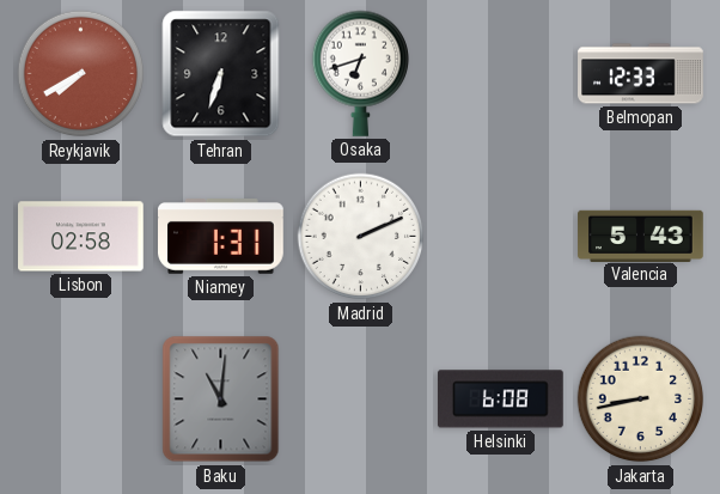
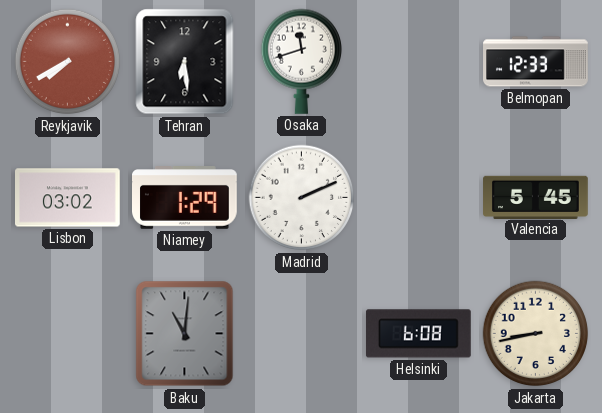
Tehran: 6:33 -> 6:29 (185, 62)
Osaka: 6:42 -> 11:42 (301, 61)
Lisbon: 02:58 -> 03:02 (68, 198)
Niamey: 1:31 -> 1:29 (185, 198)
Valencia: 5:43 -> 5:45 (536, 197)
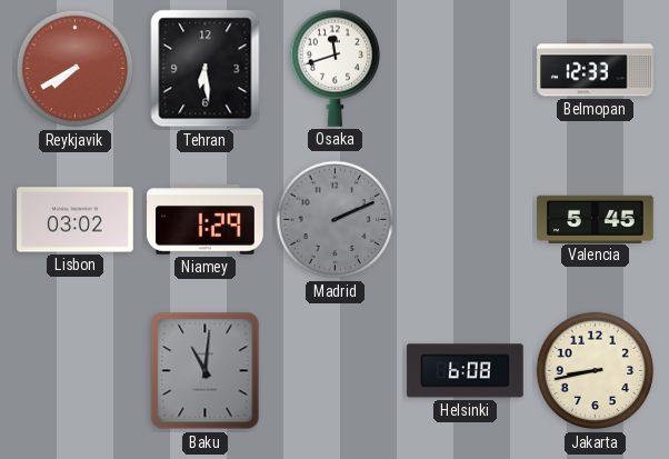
Madrid dial: white -> grey (336, 220)
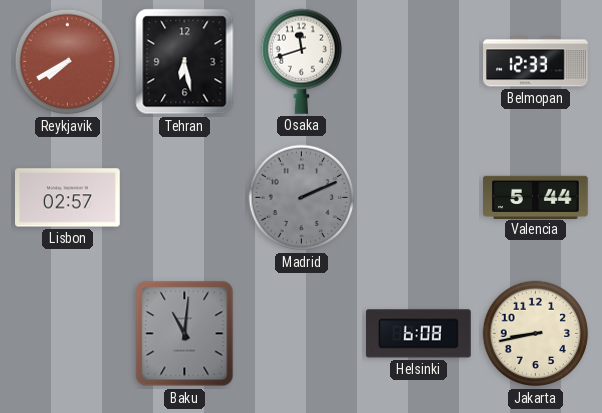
Tehran: 6:29 -> 6:28 (185, 62)
Lisbon: 03:02 -> 02:57 (68, 198)
Niamey: 1:29 -> none (206, 220)
Valencia: 5:45 -> 5:44 (536, 197)
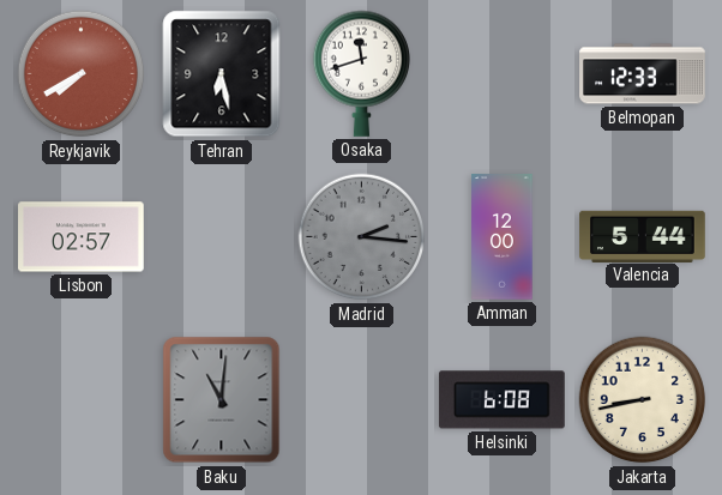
Madrid: 2:11 -> 2:16 (362, 237)
Amman: none -> 12:00 (503, 237)
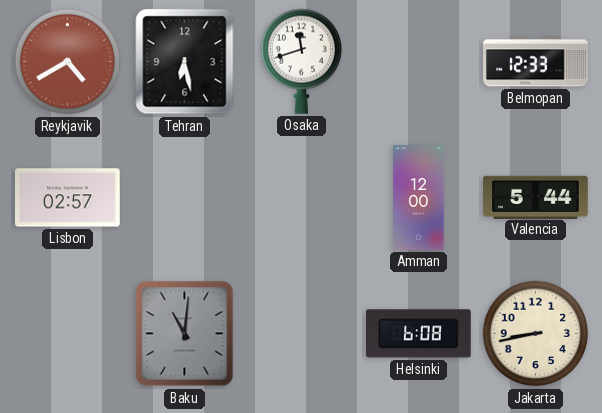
Reykjavik: 7:40 -> 4:40 (68, 62)
Madrid: 2:16 -> none (362, 237)
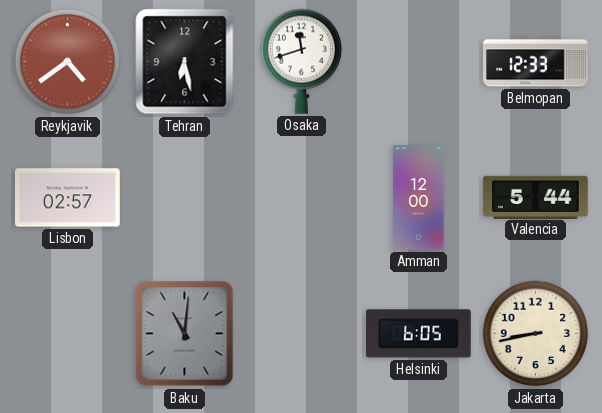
Reykjavik: 4:40 -> 4:39 (68, 62)
Helsinki: 6:08 -> 6:05 (418, 334)
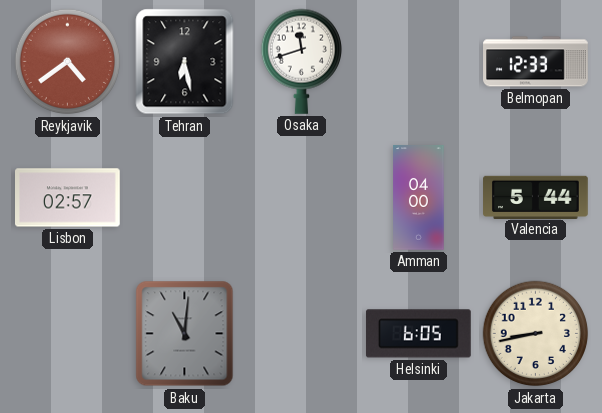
Amman: 12:00 -> 04:00 (419, 198)
